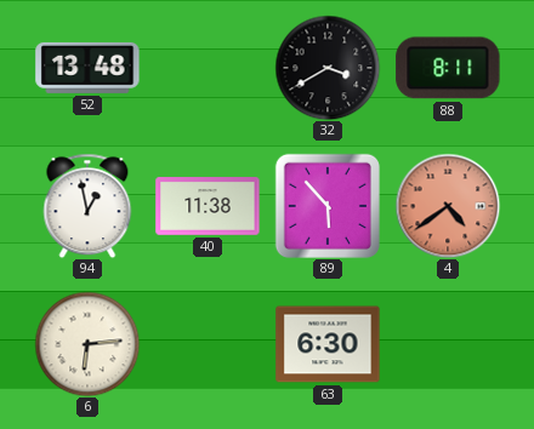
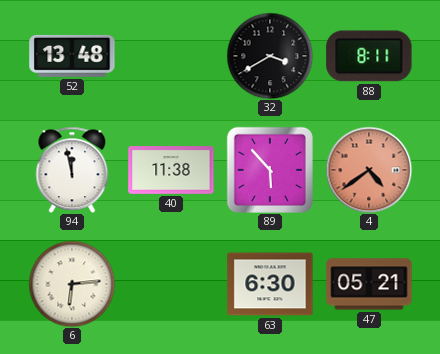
94: 12:58 -> 11:58 (72, 170)
47: none -> 05:21 (369, 284)
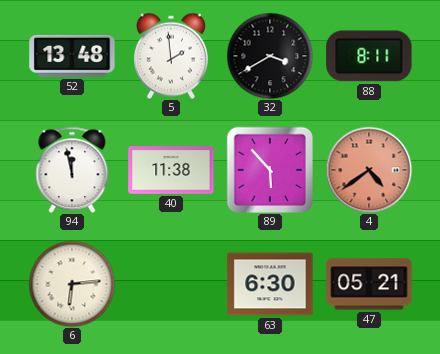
5: none -> 1:59 (171, 56)
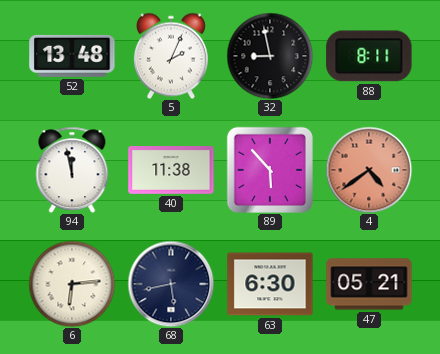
5: 1:59 -> 2:04 (171, 56)
32: 3:40 -> 8:58 (270, 56)
68: none -> 5:43 (171, 284)
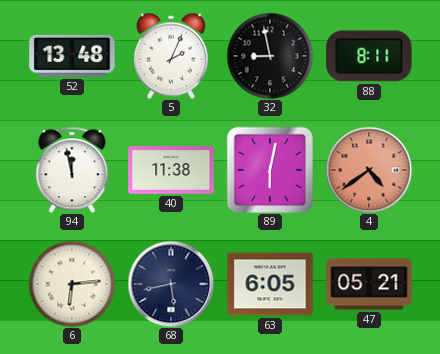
89: 5:53 -> 6:02 (270, 170)
63: 6:30 -> 6:05 (270, 284)
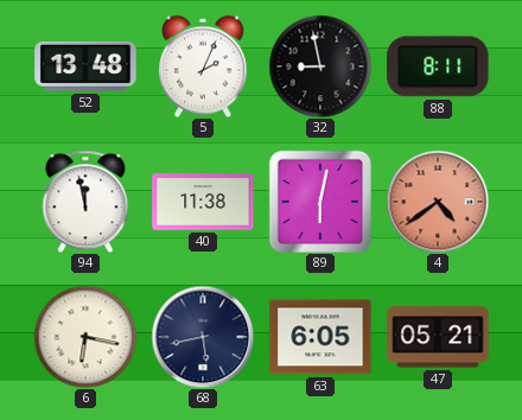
6: 6:14 -> 6:17 (85, 337)
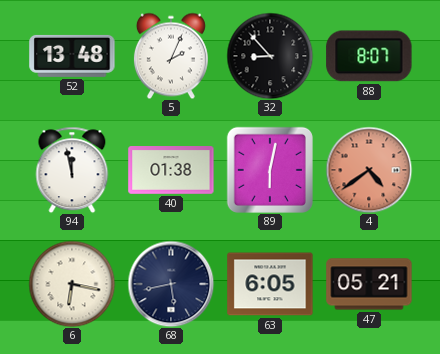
32: 8:58 -> 8:53 (270, 56)
88: 8:11 -> 8:07 (369, 56)
40: 11:38 -> 01:38 (171, 171)
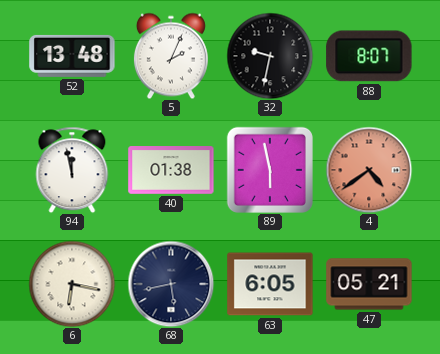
32: 8:53 -> 9:32 (270, 56)
89: 6:02 -> 5:58 (270, 170)
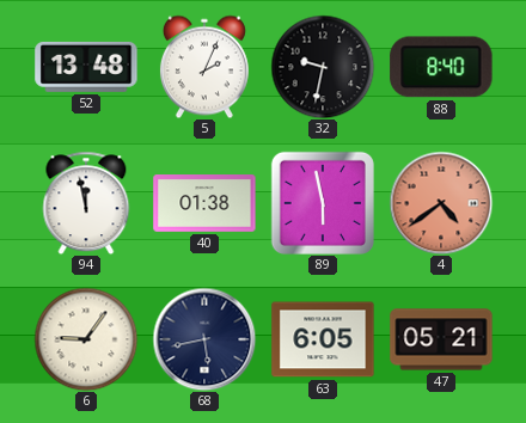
88: 8:07 -> 8:40 (441, 67)
6: 6:17 -> 9:06 (86, 339)
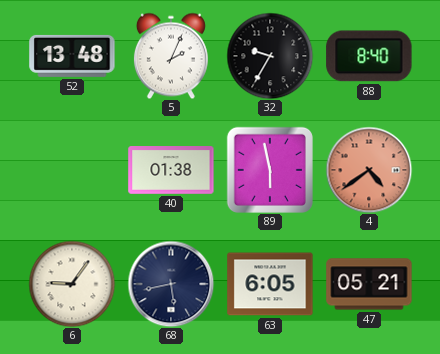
32: 9:32 -> 9:35 (270, 56)
94: 11:58 -> none (86, 203)
